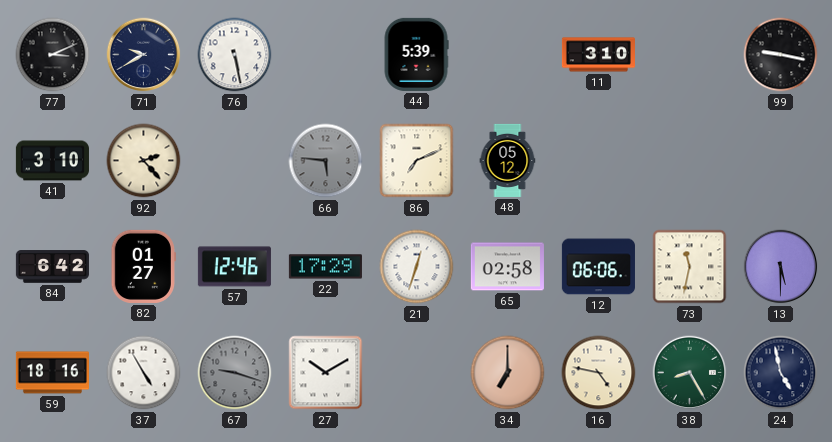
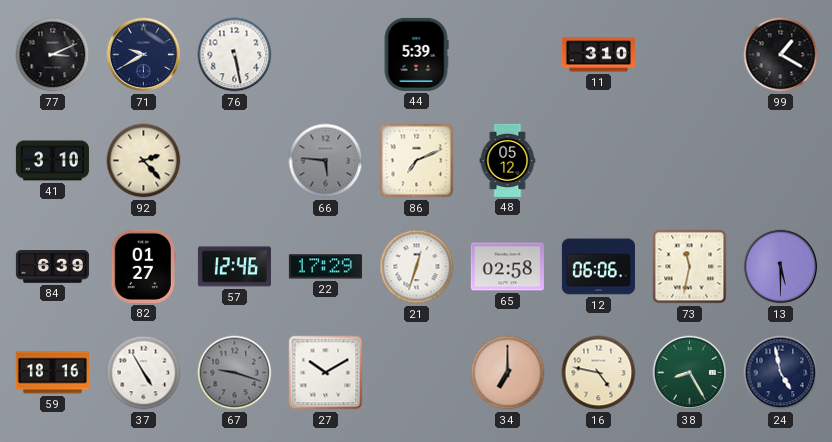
99: 9:17 -> 1:20 (781, 55)
84: 6:42 -> 6:39 (52, 267)
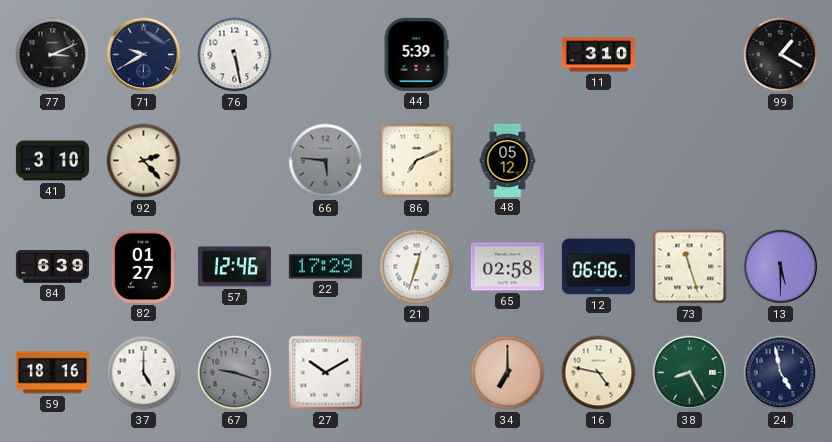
73: 11:32 -> 11:27 (690, 267)
37: 4:55 -> 5:00 (144, 373)
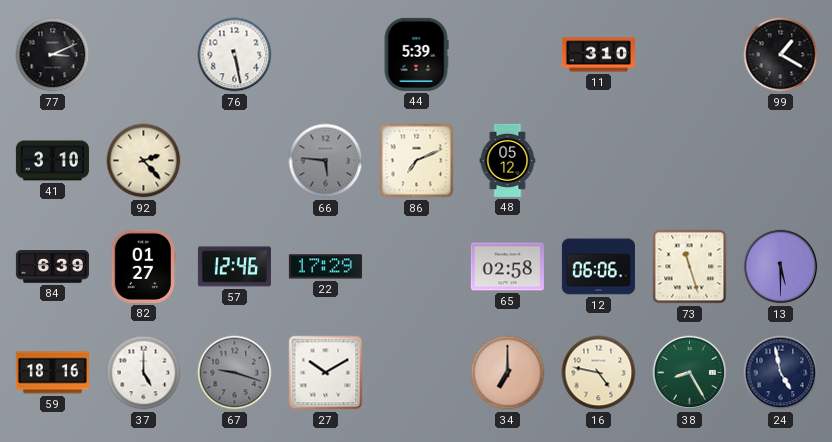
71: 9:40 -> none (144, 55)
21: 12:33 -> none (417, 267)
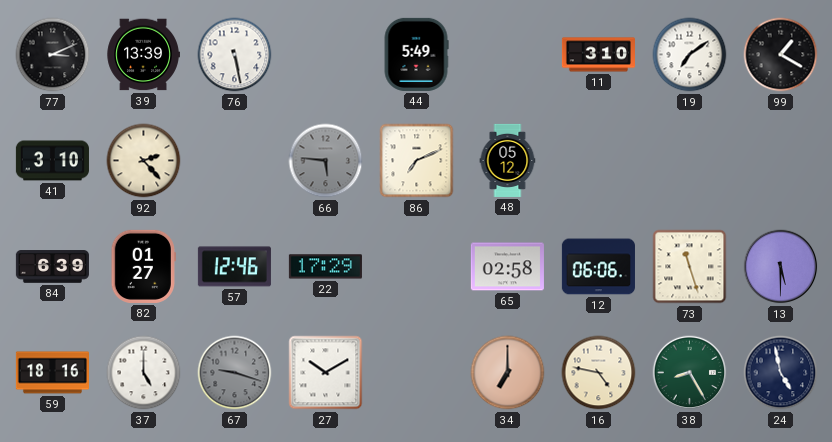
39: none -> 13:39 (143, 55)
44: 5:39 -> 5:49 (416, 54)
19: none -> 7:09 (690, 55)
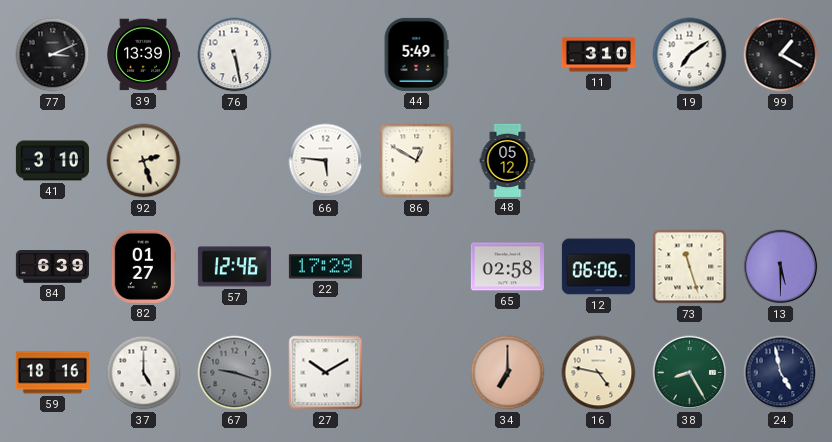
92: 2:23 -> 2:27 (144, 161)
66 dial: grey -> white (326, 161)
86: 7:11 -> 12:50 (417, 161)
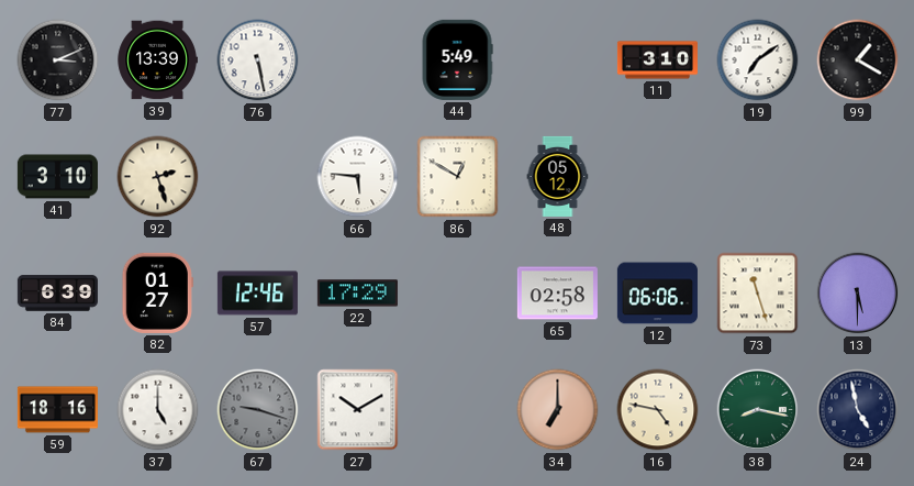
38: 8:25 -> 8:17 (758, 410)
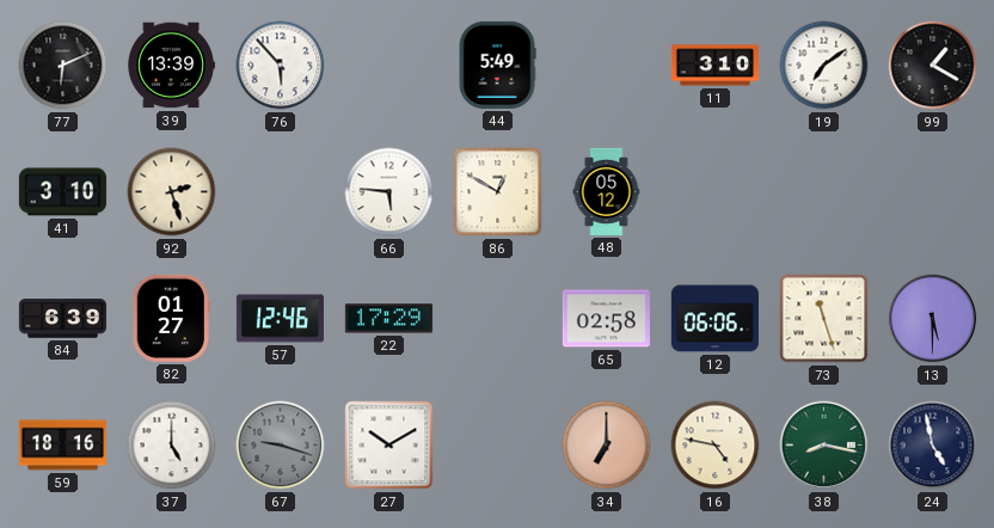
77: 3:11 -> 6:11 (63, 66)
76: 5:28 -> 5:53 (281, 66)
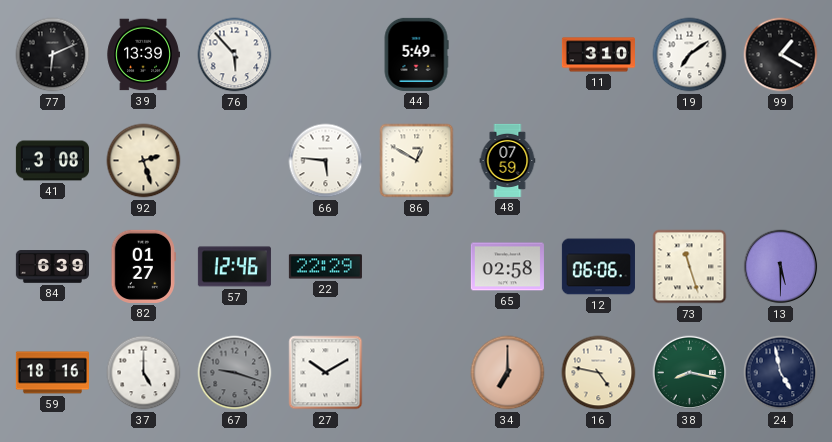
41: 3:10 -> 3:08 (52, 161)
48: 05:12 -> 07:59 (508, 160)
22: 17:29 -> 22:29 (325, 267)
